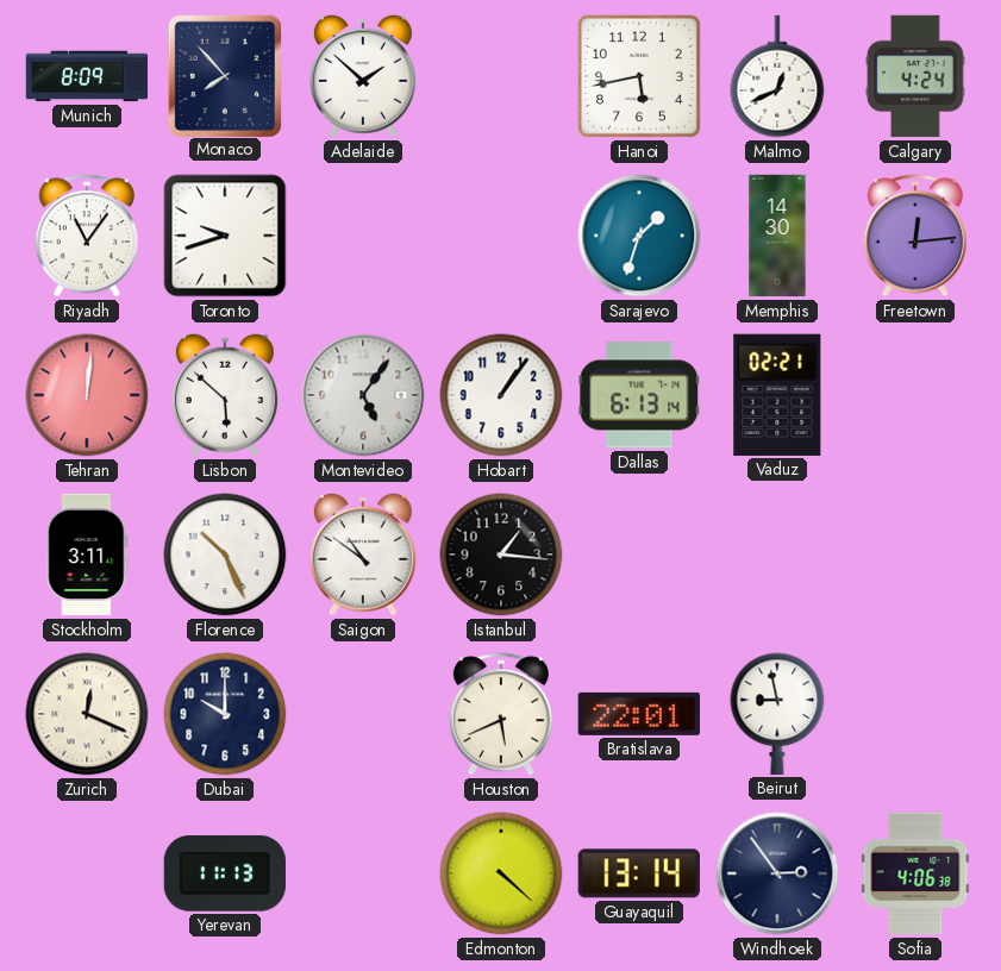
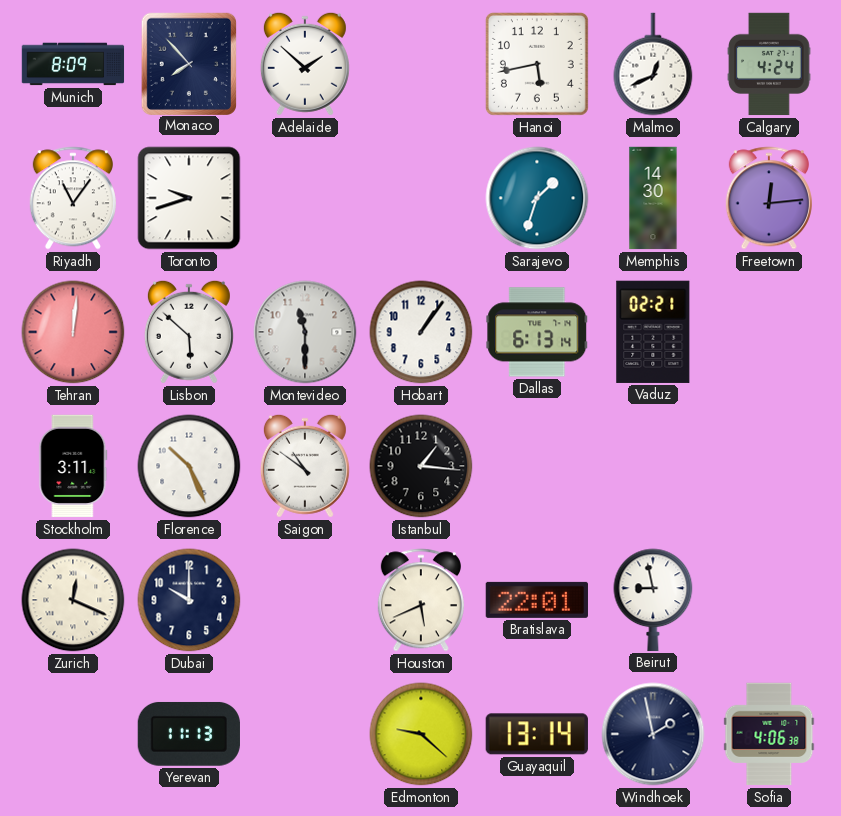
Montevideo: 5:06 -> 11:30 (305, 332)
Edmonton: 4:22 -> 9:22 (421, 734)
Windhoek: 2:54 -> 1:58 (653, 734)
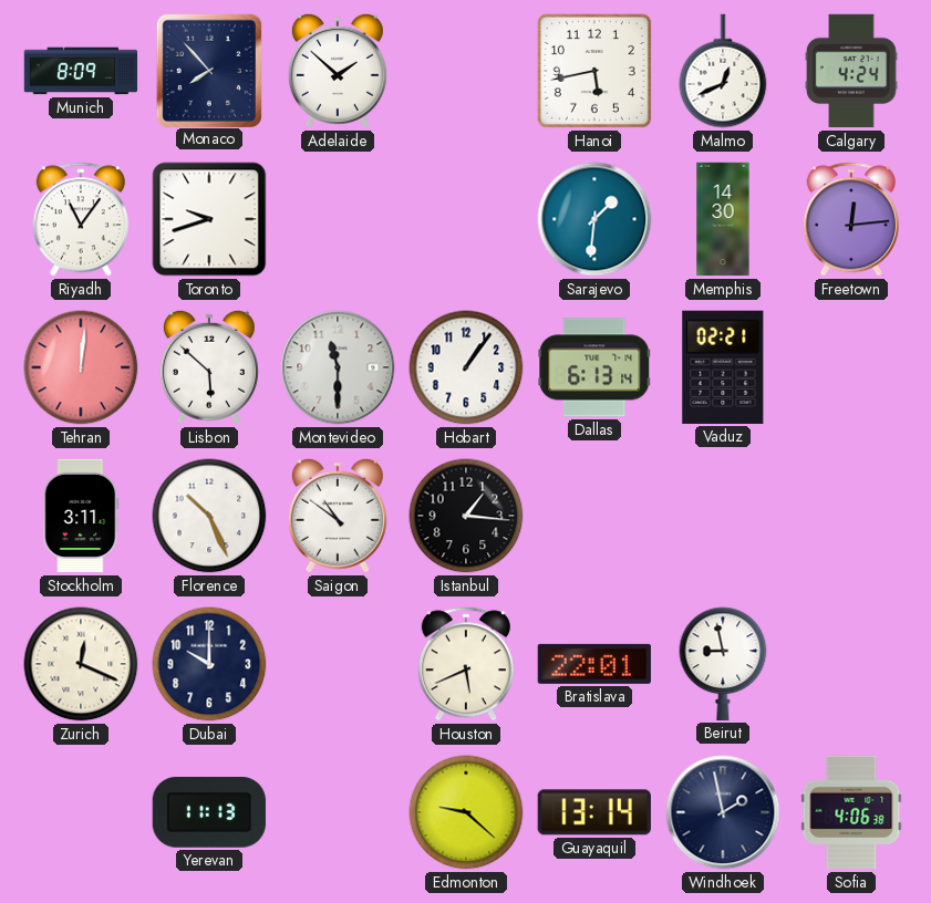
Sarajevo: 1:33 -> 1:31 (594, 219)
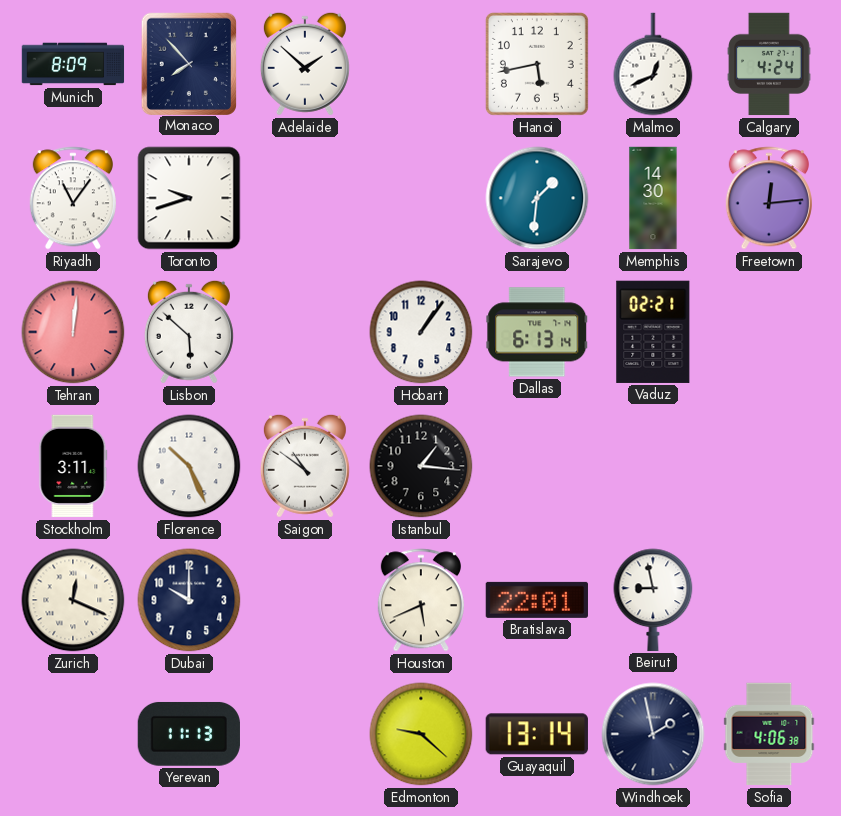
Montevideo: 11:30 -> none (338, 367)
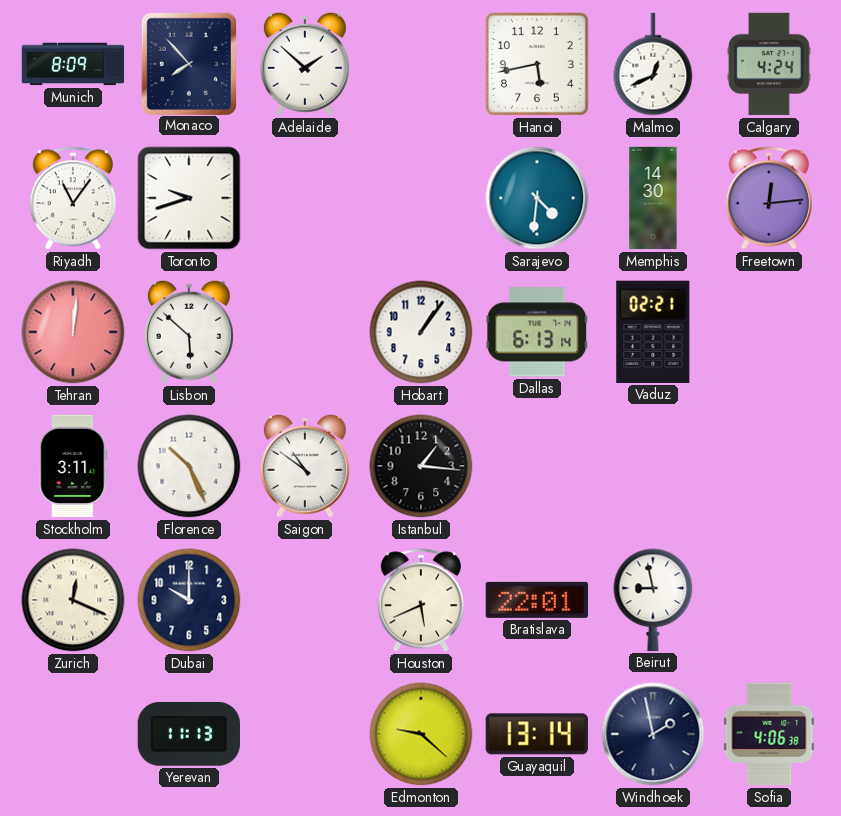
Sarajevo: 1:31 -> 4:31 (537, 198)
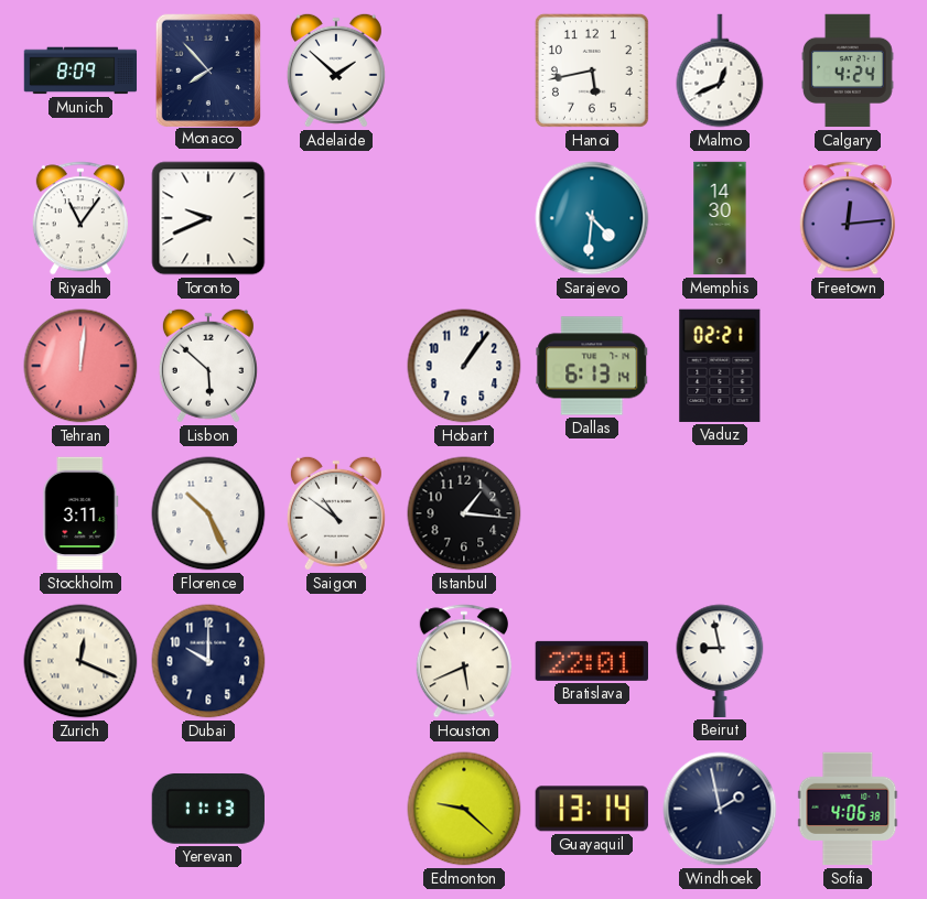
Toronto: 9:42 -> 9:41 (208, 218)
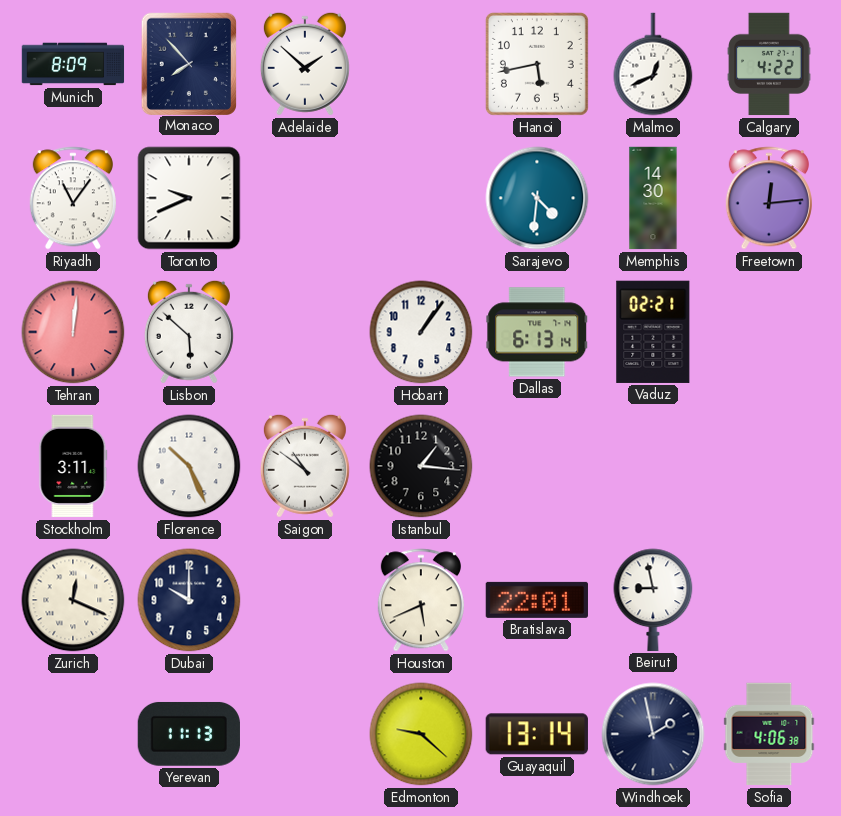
Calgary: 4:24 -> 4:22 (769, 64)
